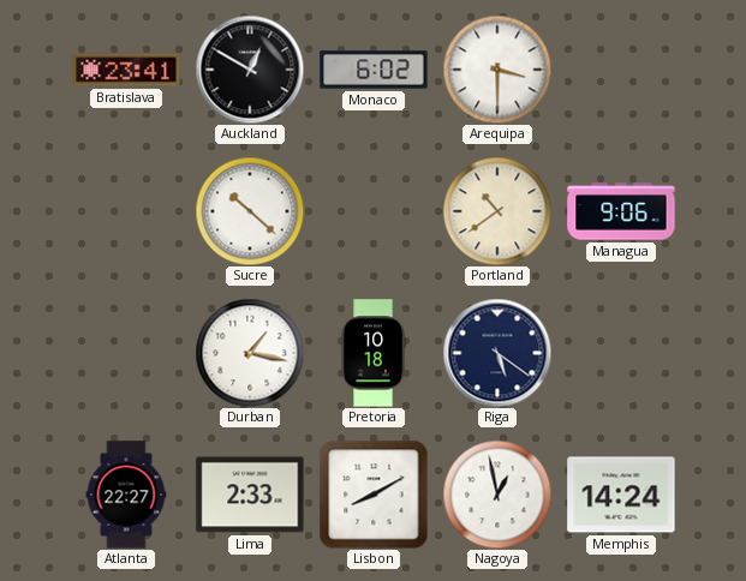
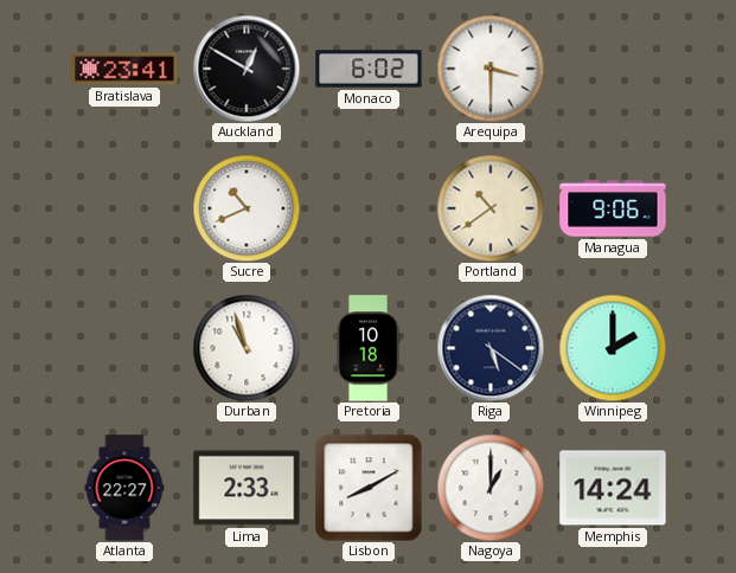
Sucre: 10:22 -> 10:41 (247, 208)
Durban: 1:17 -> 10:57 (247, 348)
Winnipeg: none -> 2:00 (613, 348)
Nagoya: 12:58 -> 1:00 (491, 488)
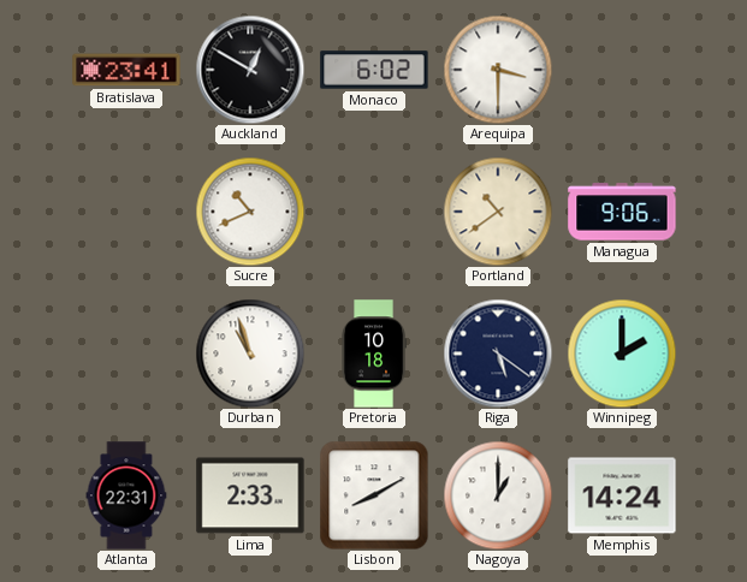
Atlanta: 22:27 -> 22:31 (126, 495)
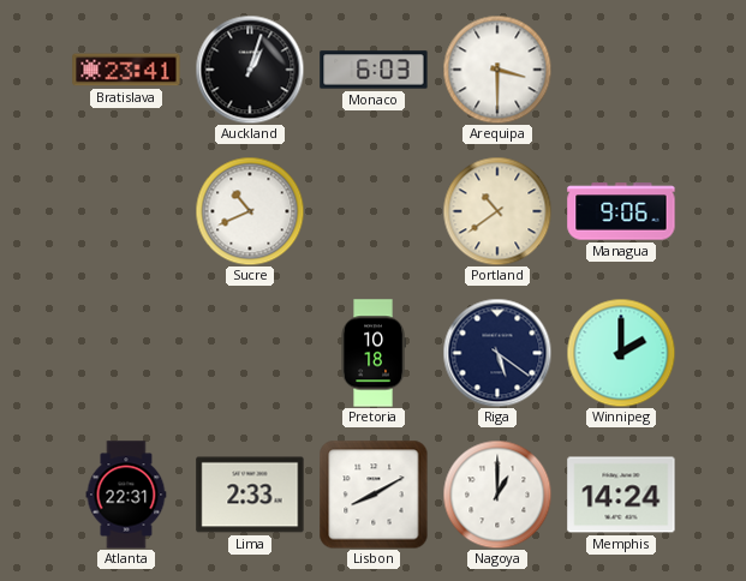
Auckland: 12:50 -> 1:03 (250, 70)
Monaco: 6:02 -> 6:03 (374, 70)
Durban: 10:57 -> none (250, 354)
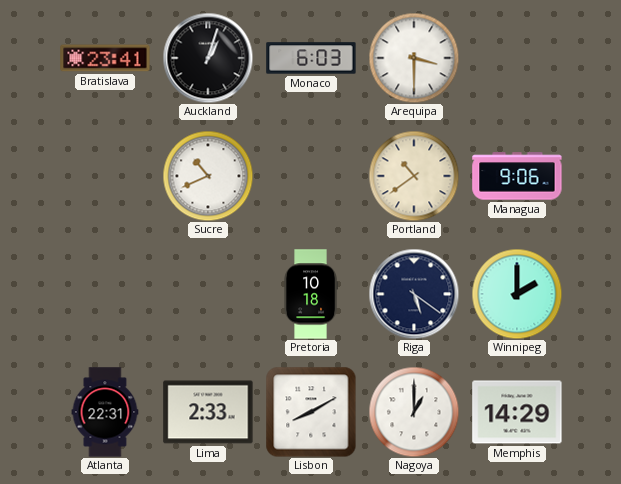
Memphis: 14:24 -> 14:29 (517, 412)
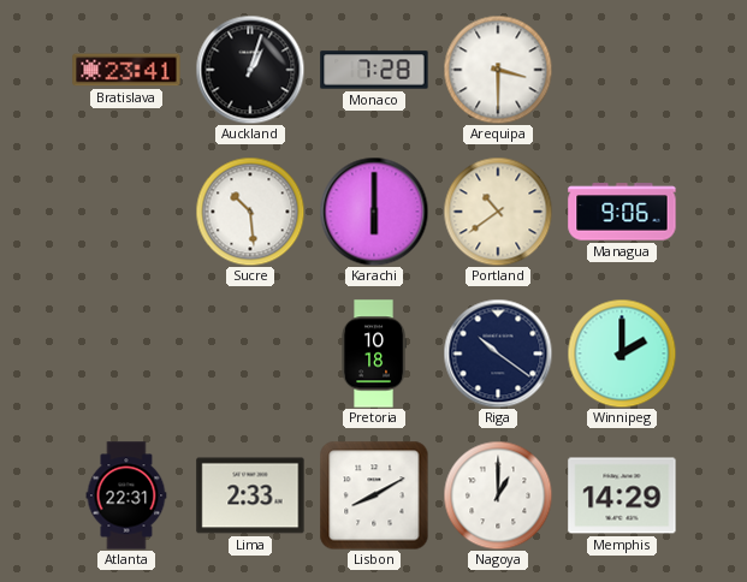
Monaco: 6:03 -> 7:28 (374, 70)
Sucre: 10:41 -> 10:29 (250, 212)
Karachi: none -> 6:00 (374, 212)
Riga: 5:21 -> 10:21 (498, 354)
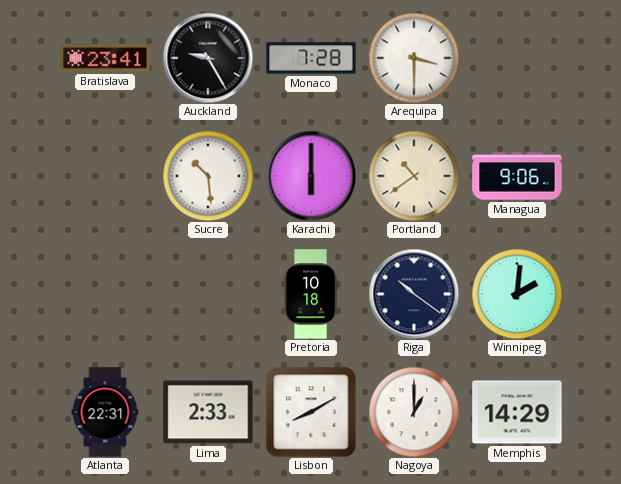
Auckland: 1:03 -> 9:25 (208, 58)
Winnipeg: 2:00 -> 2:01 (517, 294)
